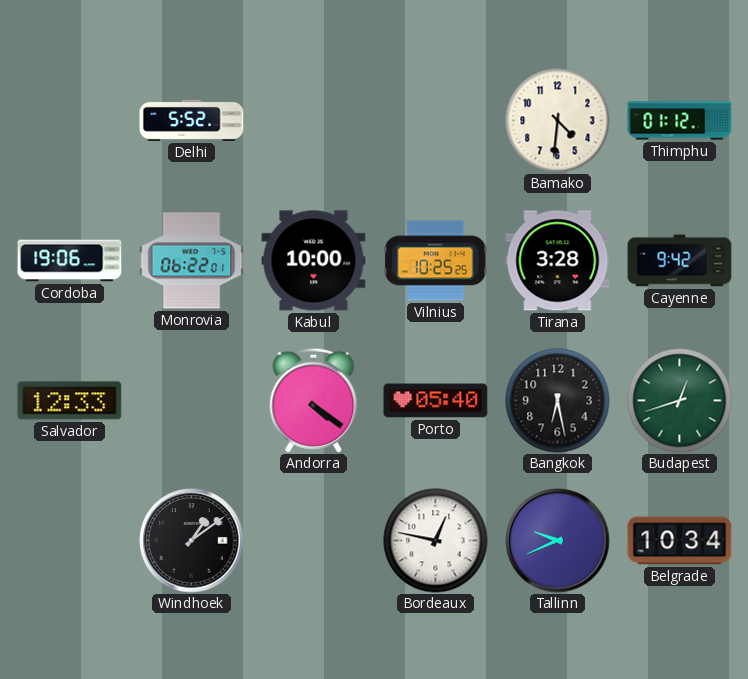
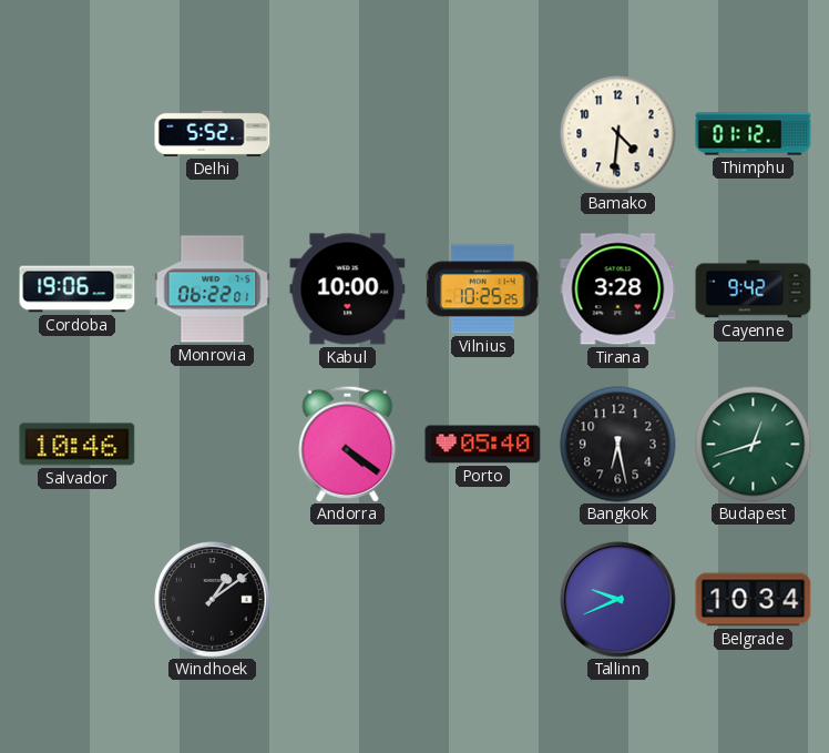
Salvador: 12:33 -> 10:46 (78, 445)
Bordeaux: 12:47 -> none (436, 541)
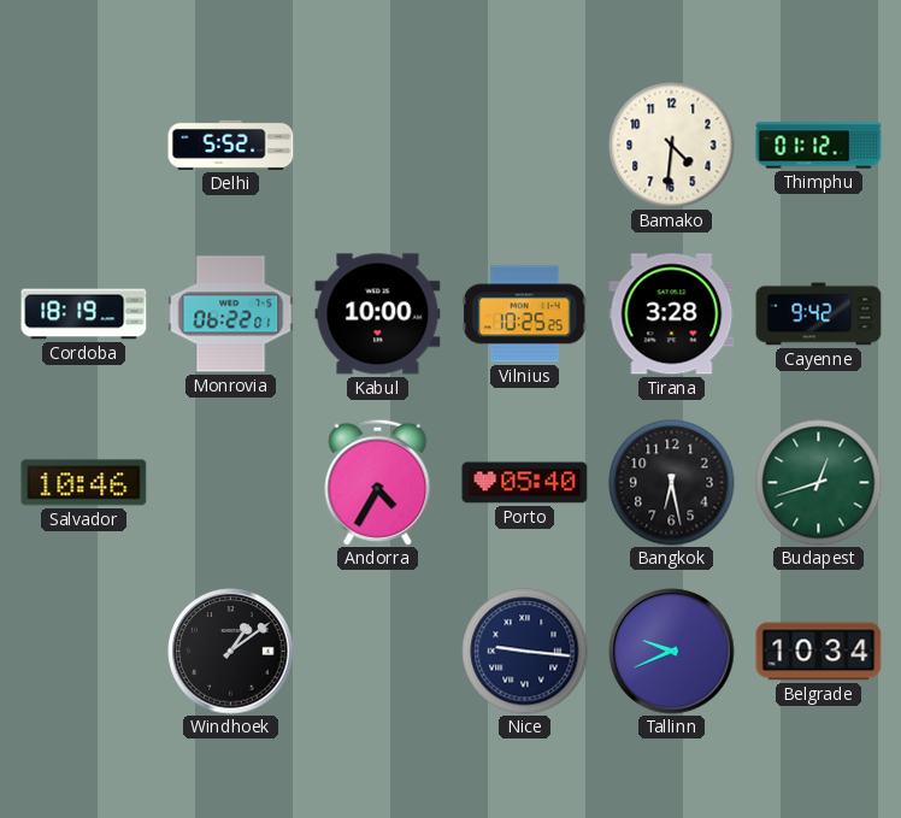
Cordoba: 19:06 -> 18:19 (84, 314)
Andorra: 4:21 -> 4:35 (378, 482)
Nice: none -> 9:16 (525, 652)
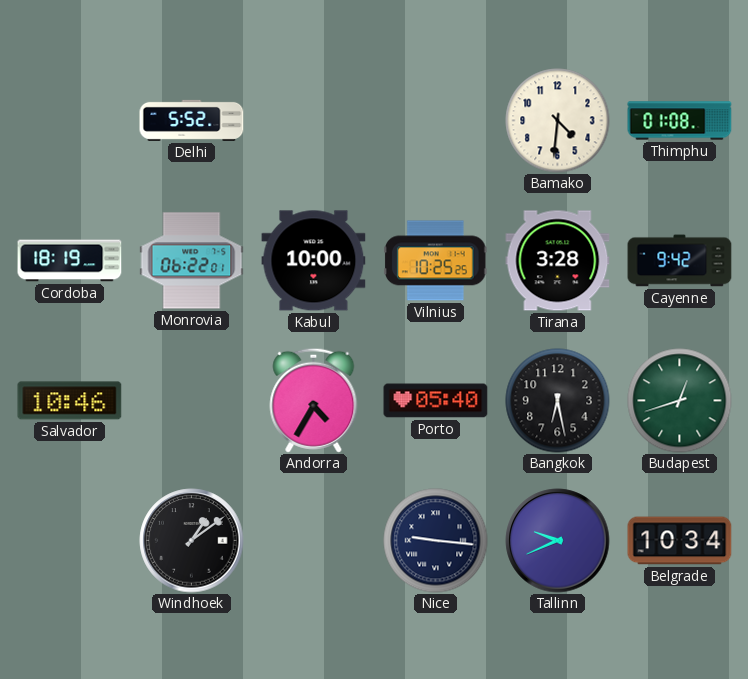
Thimphu: 01:12 -> 01:08 (680, 121)
